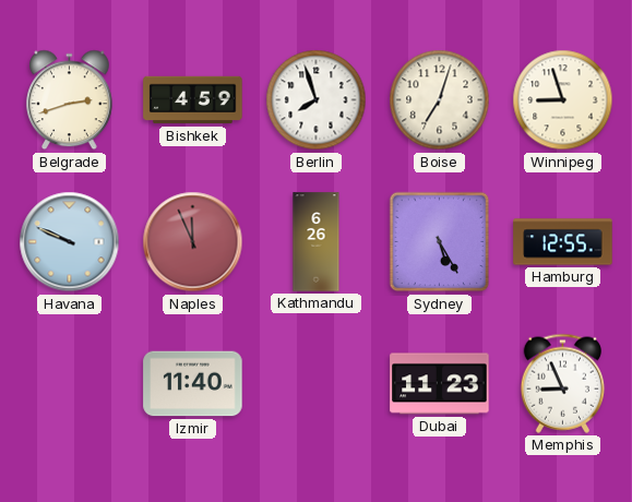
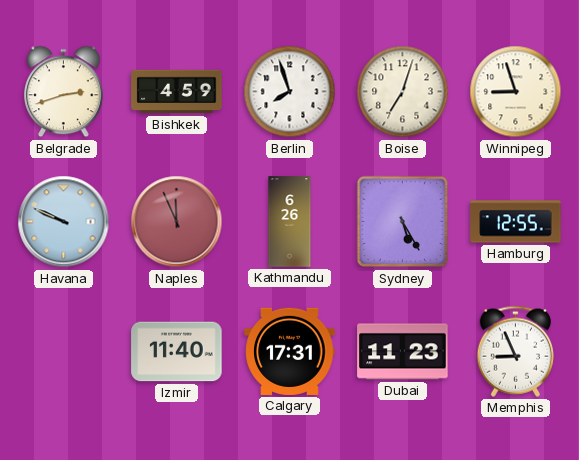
Calgary: none -> 17:31 (290, 351)
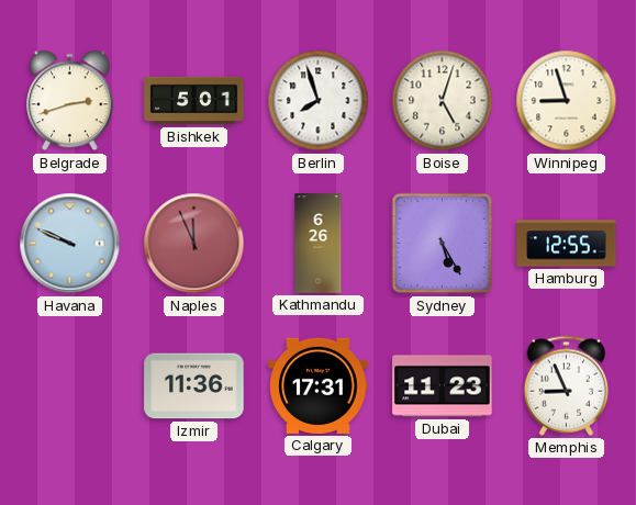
Bishkek: 4:59 -> 5:01 (194, 101)
Boise: 7:03 -> 5:03 (443, 101)
Izmir: 11:40 -> 11:36 (194, 386)
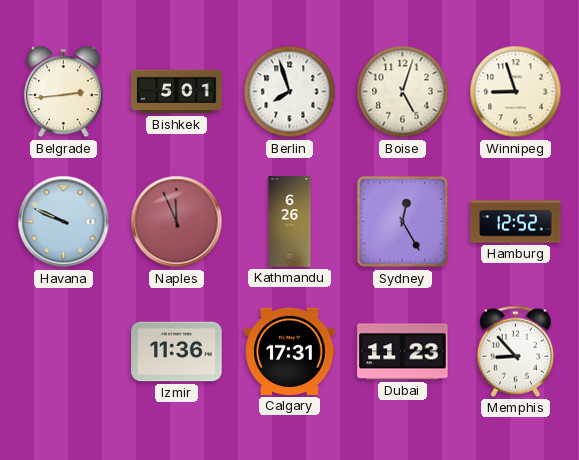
Belgrade: 2:42 -> 2:44 (64, 92)
Sydney: 5:25 -> 12:25 (403, 222)
Hamburg: 12:55 -> 12:52 (516, 222)
Memphis: 8:56 -> 8:53 (516, 351)
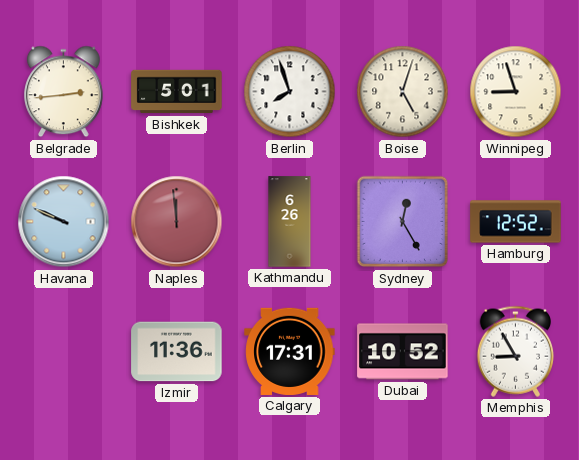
Naples: 11:56 -> 11:59 (177, 222)
Dubai: 11:23 -> 10:52 (403, 352)
Memphis: 8:53 -> 8:55 (516, 351)
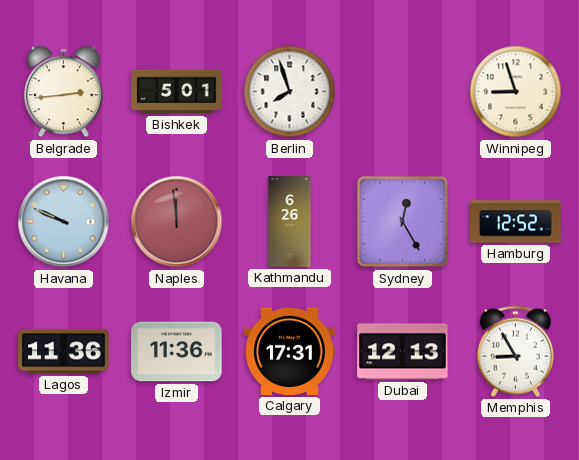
Boise: 5:03 -> none (403, 92)
Lagos: none -> 11:36 (64, 352)
Dubai: 10:52 -> 12:13 (403, 352)
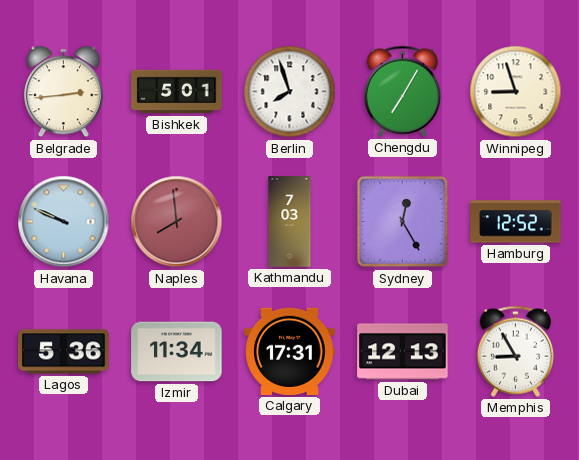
Chengdu: none -> 7:05 (403, 91)
Naples: 11:59 -> 7:59 (177, 222)
Kathmandu: 6:26 -> 7:03 (290, 222)
Lagos: 11:36 -> 5:36 (64, 352)
Izmir: 11:36 -> 11:34 (177, 352)
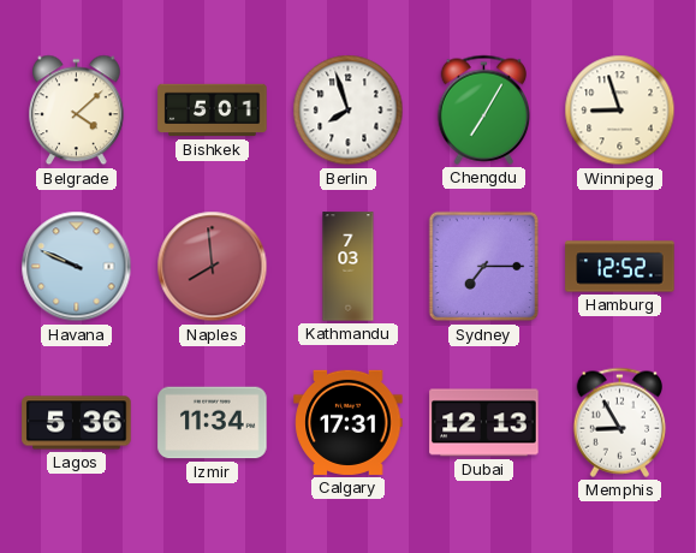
Belgrade: 2:44 -> 4:08 (77, 111)
Sydney: 12:25 -> 7:15 (484, 267)
